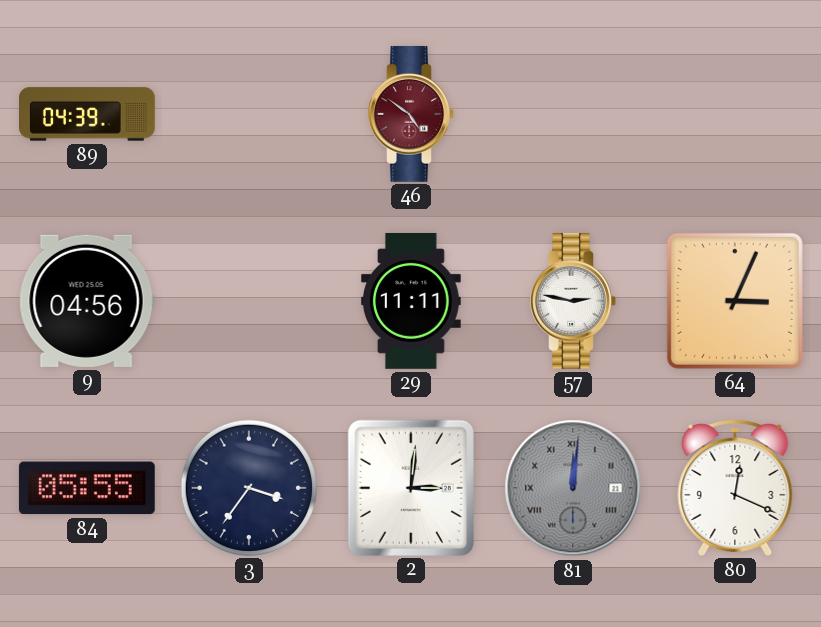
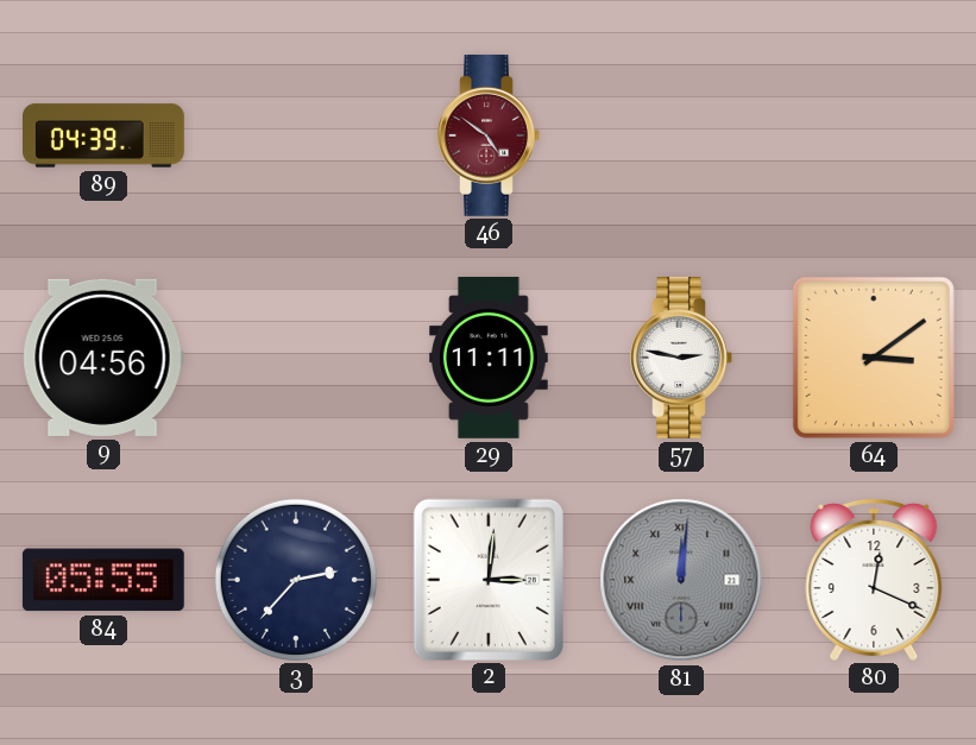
64: 3:04 -> 3:09 (874, 358)
3: 3:36 -> 2:37 (296, 580)
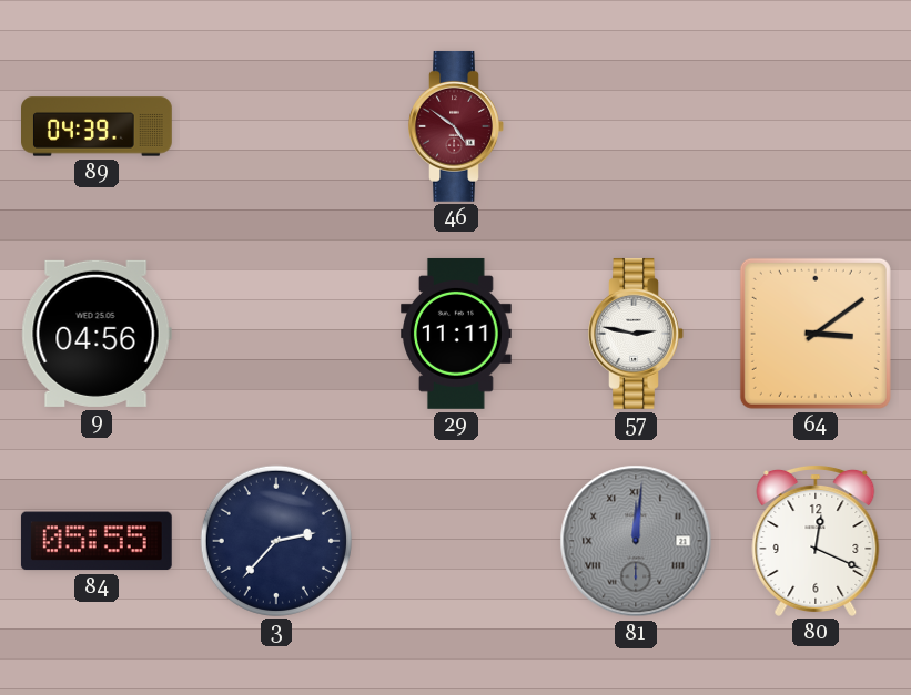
2: 3:01 -> none (489, 579)
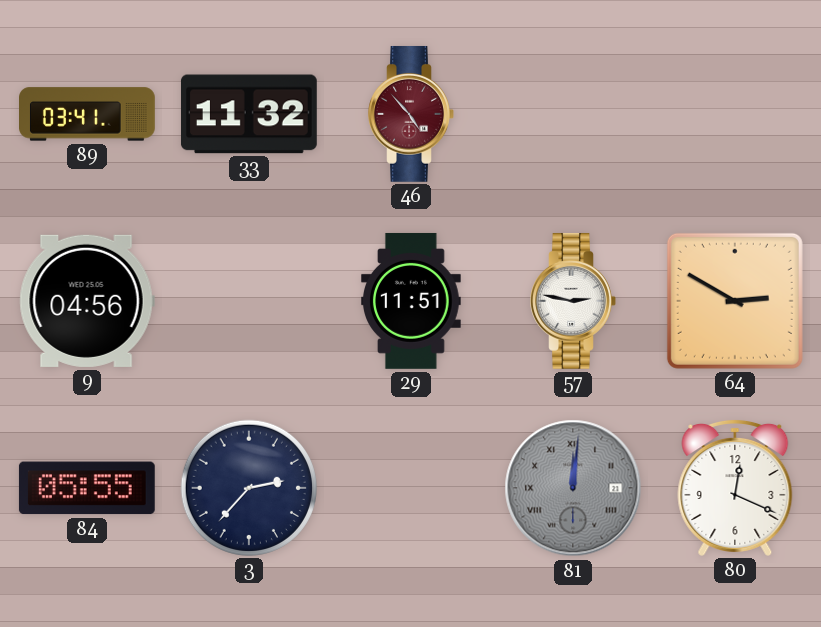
89: 04:39 -> 03:41 (88, 114)
33: none -> 11:32 (249, 114)
46: 4:51 -> 4:53 (411, 114)
29: 11:11 -> 11:51 (412, 301)
64: 3:09 -> 2:50 (735, 301)
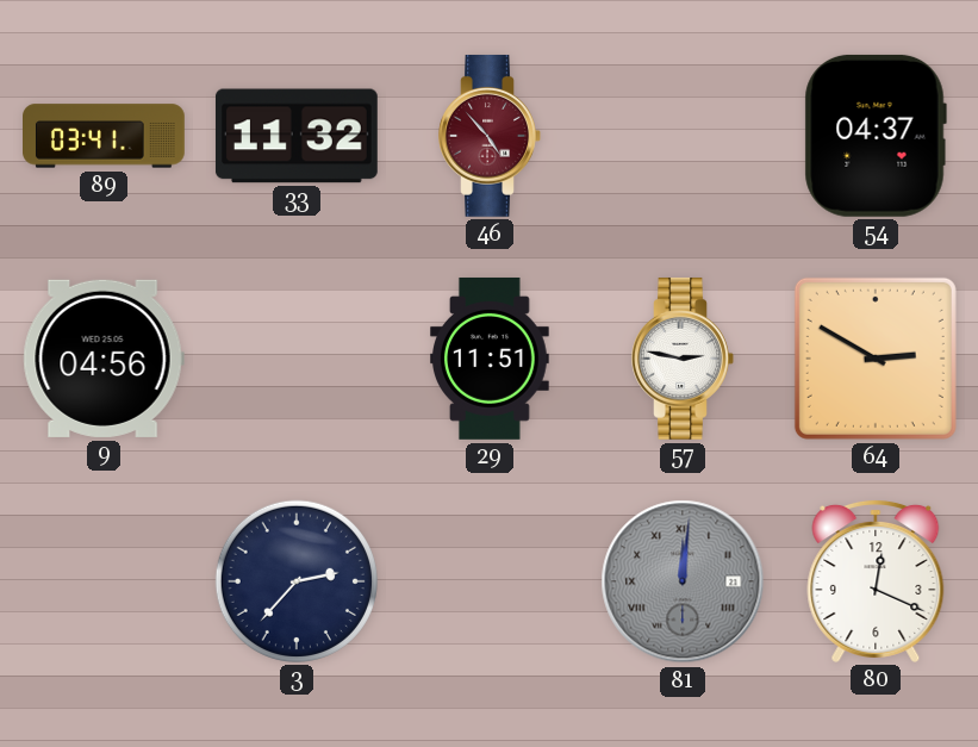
54: none -> 04:37 (876, 136)
84: 05:55 -> none (87, 488)
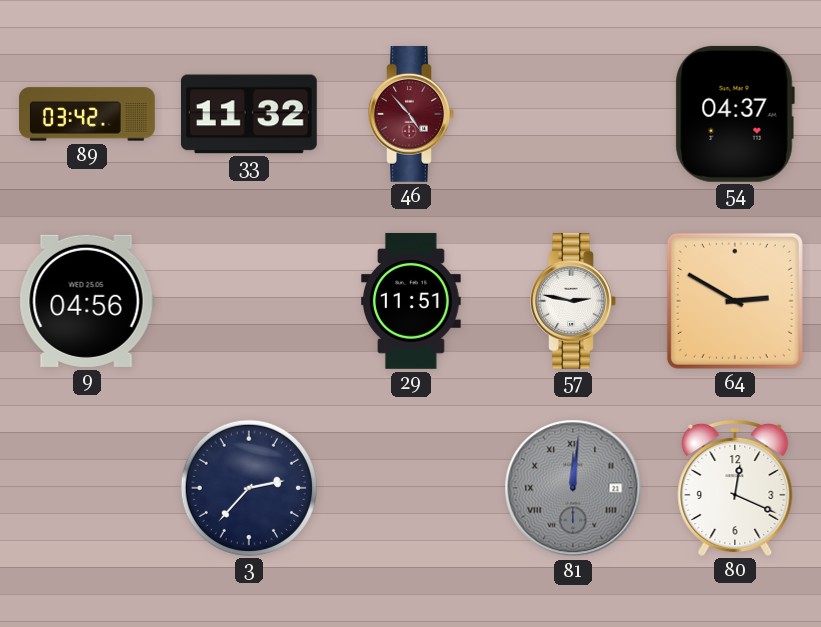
89: 03:41 -> 03:42 (88, 114)
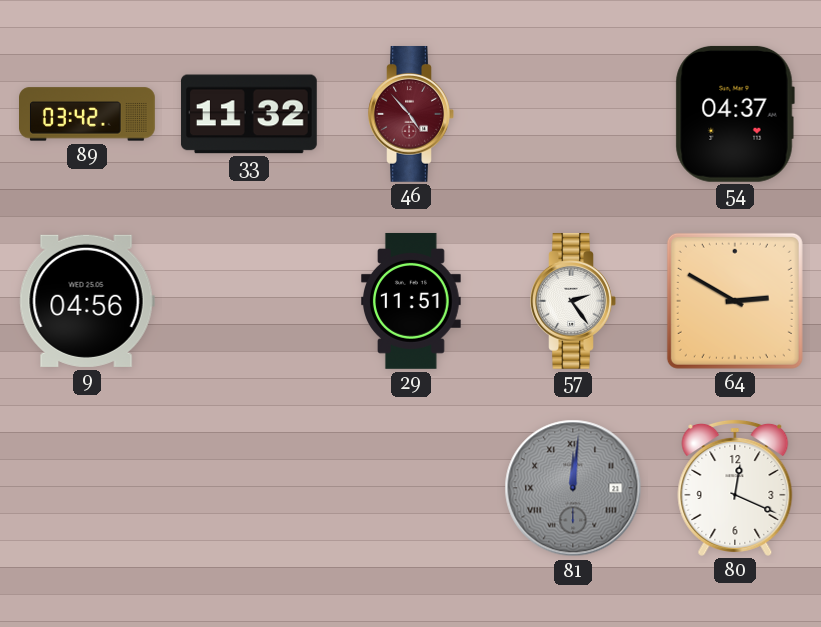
57: 2:47 -> 2:24 (573, 301)
3: 2:37 -> none (249, 488)
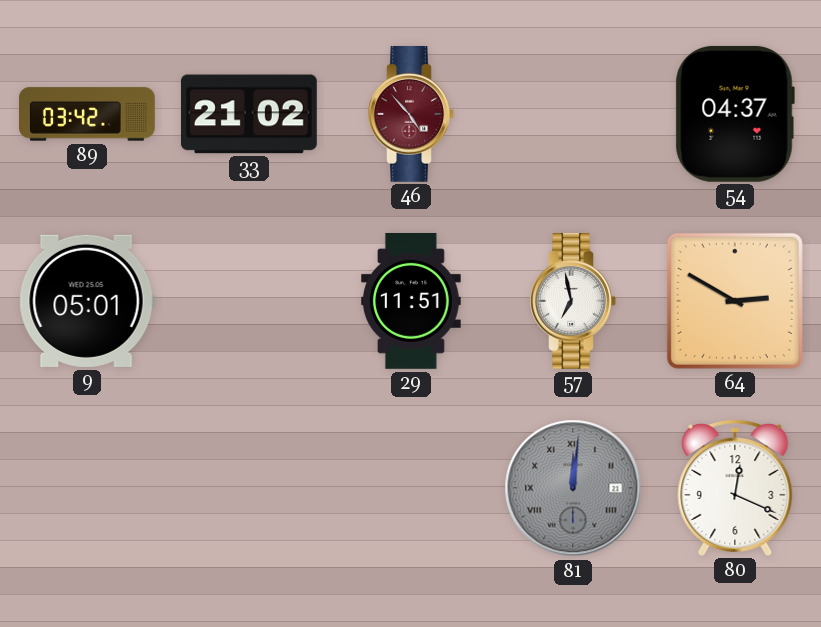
33: 11:32 -> 21:02 (249, 114)
9: 04:56 -> 05:01 (87, 301)
57: 2:24 -> 6:58 (573, 301)
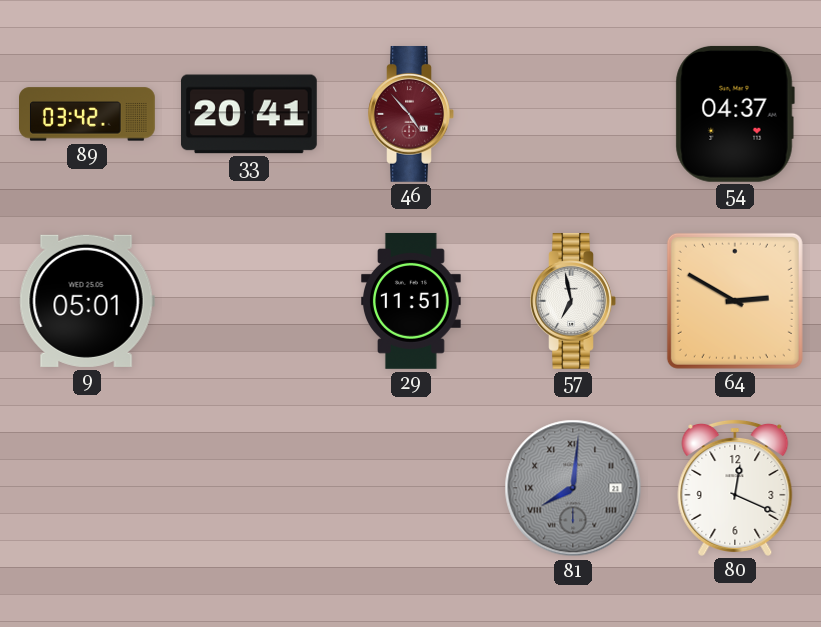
33: 21:02 -> 20:41 (249, 114)
81: 12:01 -> 8:01 (573, 488)
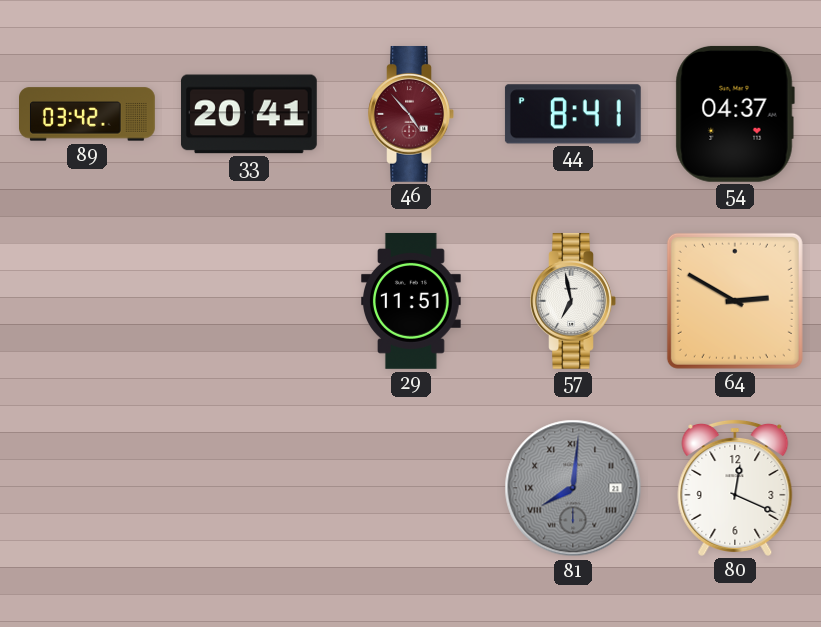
44: none -> 8:41 (573, 114)
9: 05:01 -> none (87, 301)
